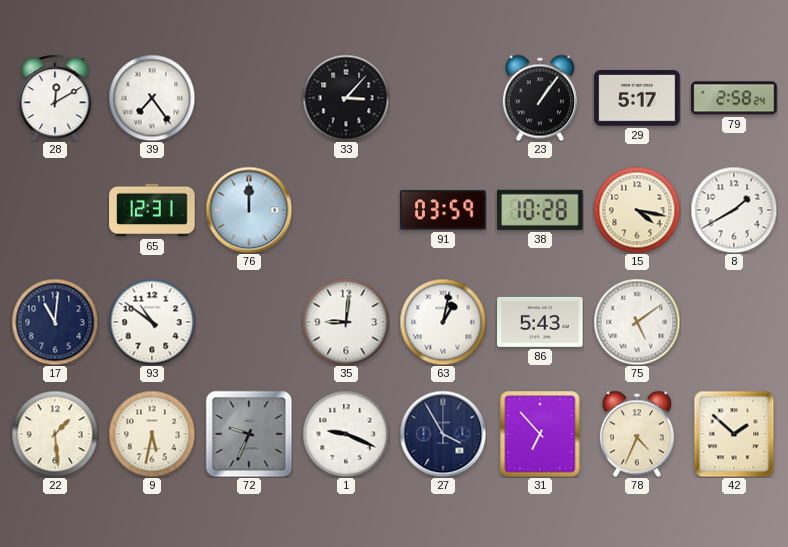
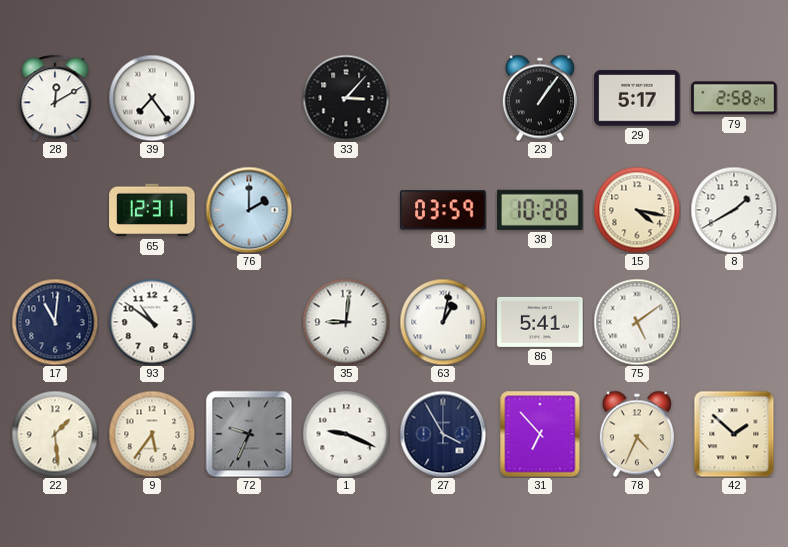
76: 12:00 -> 2:00 (249, 210)
86: 5:43 -> 5:41 (540, 322)
9: 5:32 -> 5:36 (152, 434)
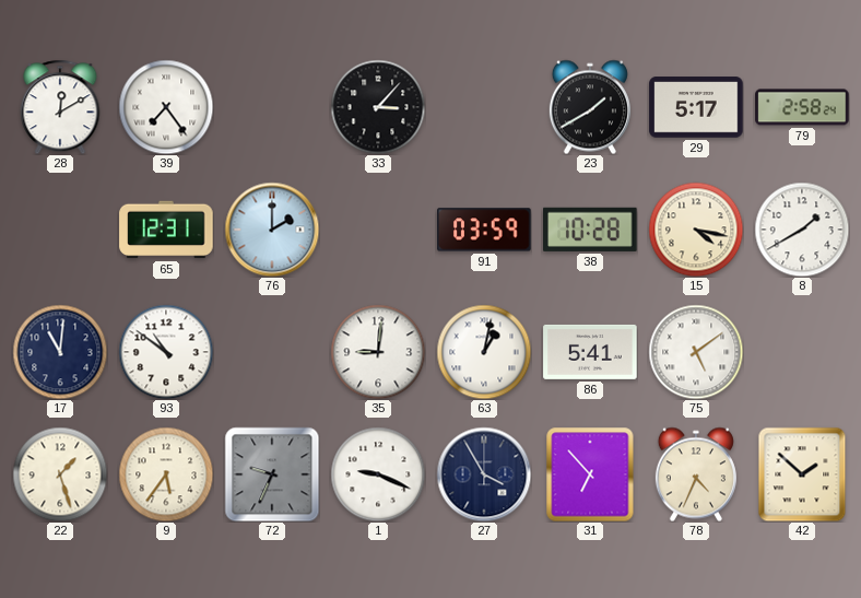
23: 1:06 -> 1:40 (590, 107)
22: 1:29 -> 1:27 (60, 474)
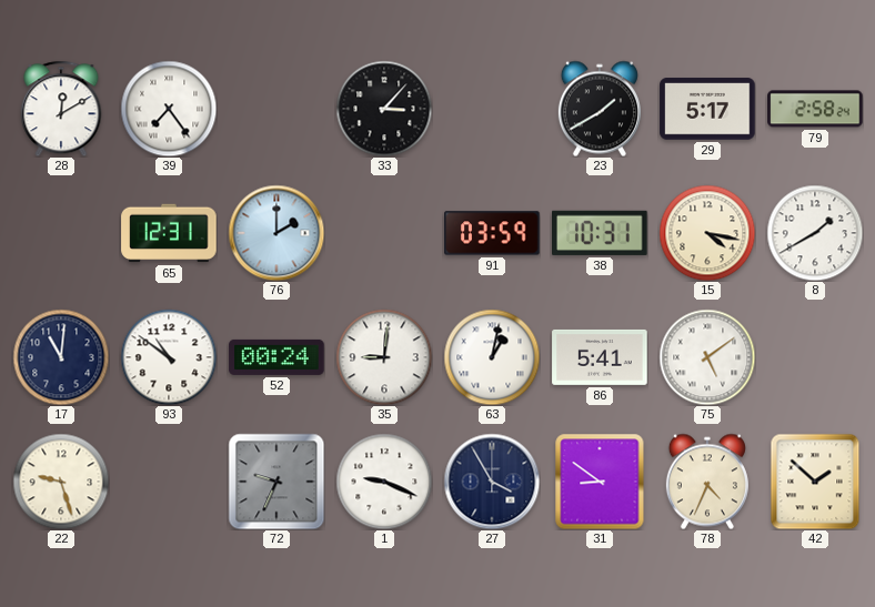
38: 10:28 -> 10:31 (600, 233)
52: none -> 00:24 (276, 357)
22: 1:27 -> 9:27 (61, 482)
9: 5:36 -> none (166, 474)
31: 6:53 -> 8:51 (600, 482)
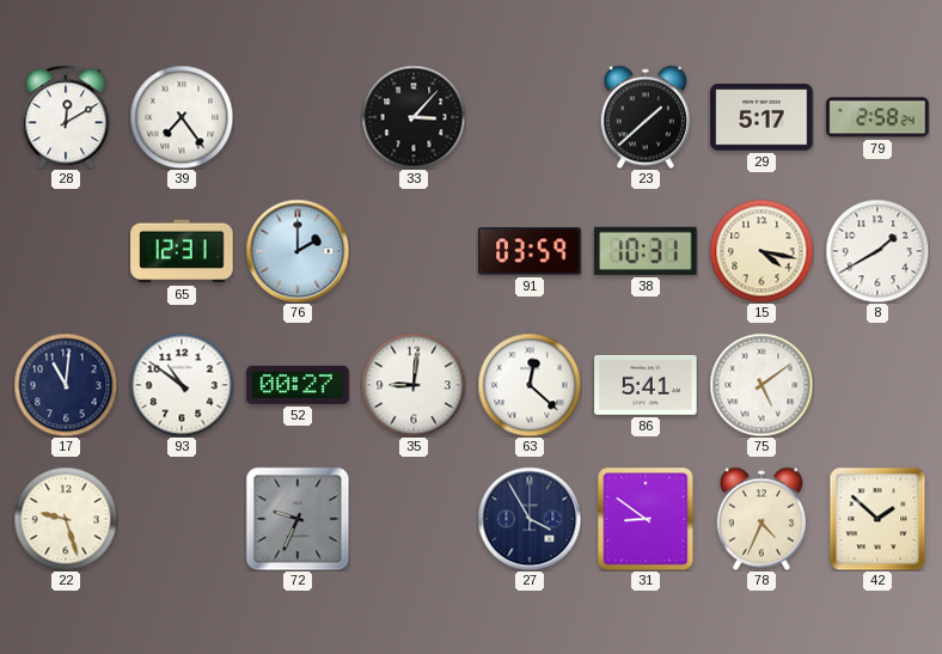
23: 1:40 -> 1:38 (646, 117)
52: 00:24 -> 00:27 (298, 385)
63: 1:02 -> 12:22 (530, 385)
1: 9:19 -> none (384, 482)
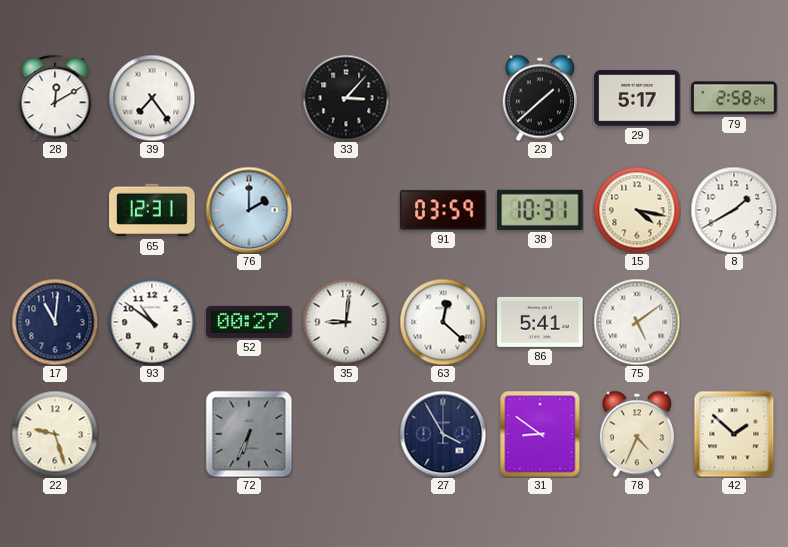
72: 9:34 -> 6:34 (249, 434)
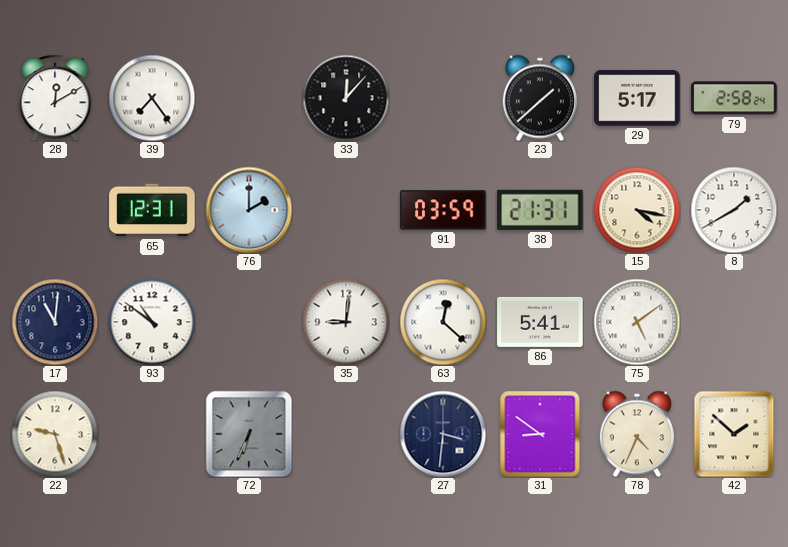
33: 3:07 -> 12:07 (346, 98)
38: 10:31 -> 21:31 (540, 210)
52: 00:27 -> none (249, 322)
27: 3:55 -> 3:31 (443, 434)
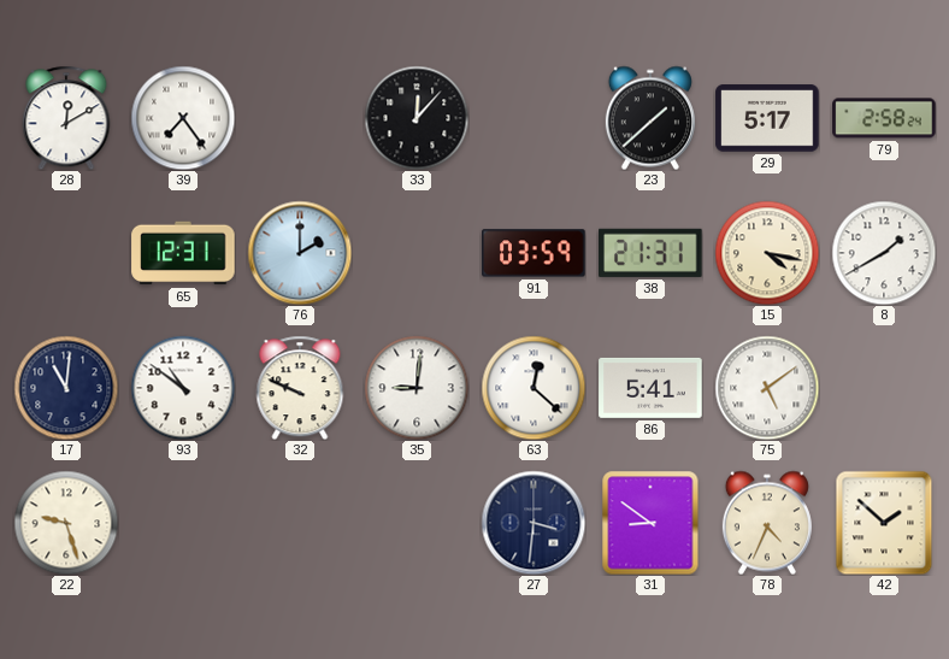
32: none -> 9:49 (300, 388)
72: 6:34 -> none (249, 434)
